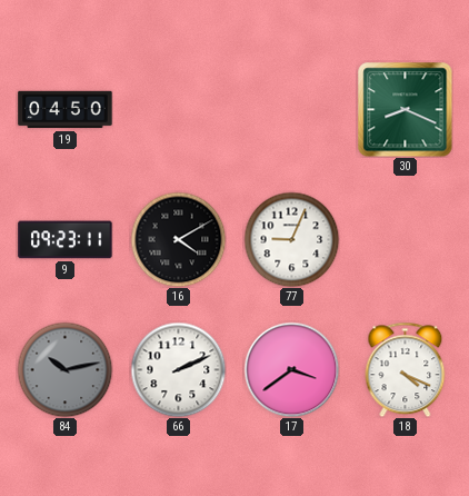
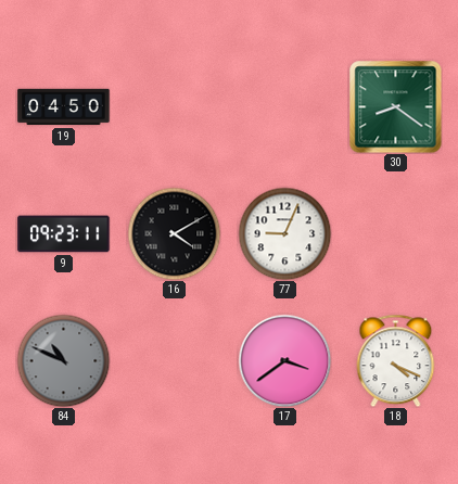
30: 8:19 -> 8:21 (395, 106)
84: 10:13 -> 10:49 (63, 360)
66: 2:11 -> none (178, 369)
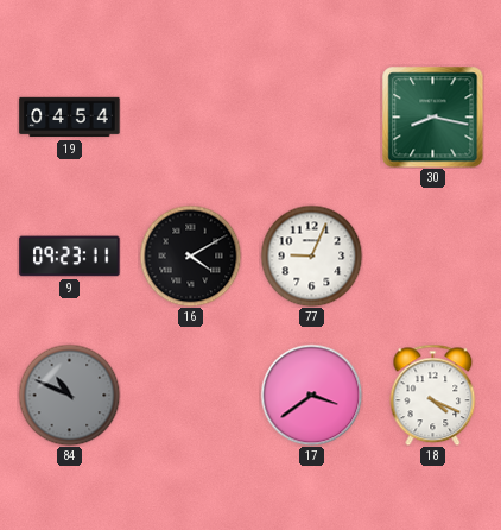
19: 04:50 -> 04:54 (70, 118)
30: 8:21 -> 8:17 (432, 116)
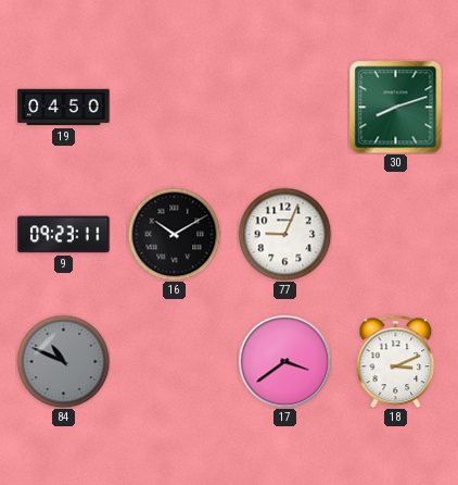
19: 04:54 -> 04:50 (64, 108)
30: 8:17 -> 8:12 (395, 107)
16: 4:10 -> 10:10 (174, 234)
18: 4:19 -> 3:11 (396, 361)
